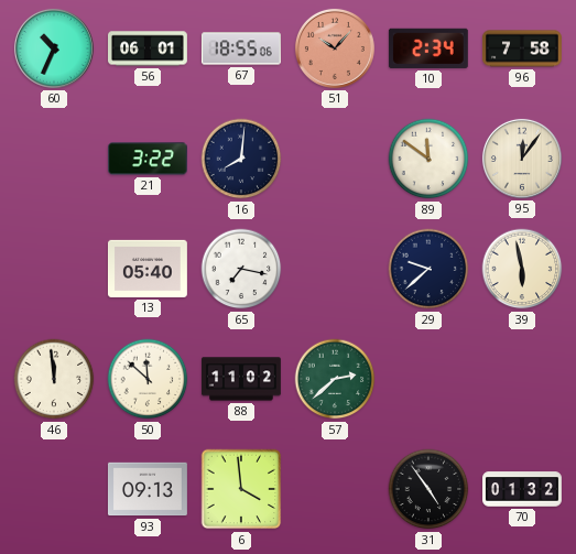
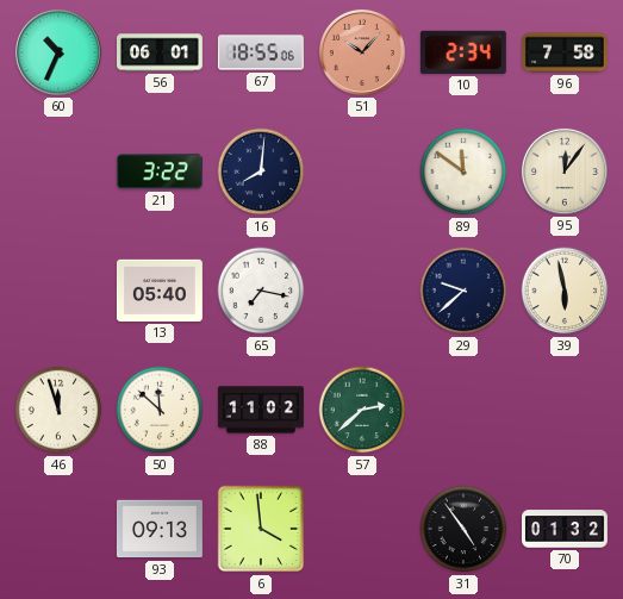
46: 11:59 -> 11:57 (58, 410)
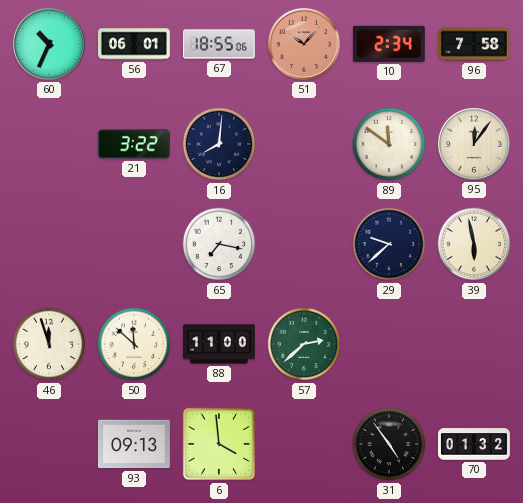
13: 05:40 -> none (160, 291)
88: 11:02 -> 11:00 (219, 344)
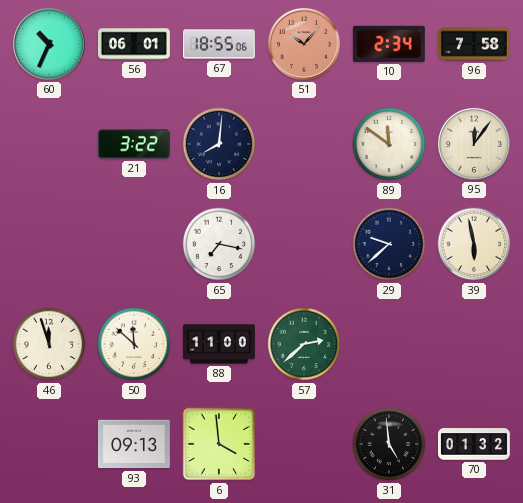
31: 4:54 -> 4:59 (389, 444)
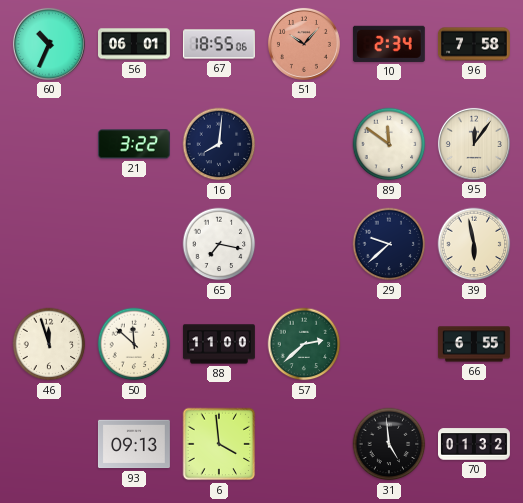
66: none -> 6:55 (474, 344)
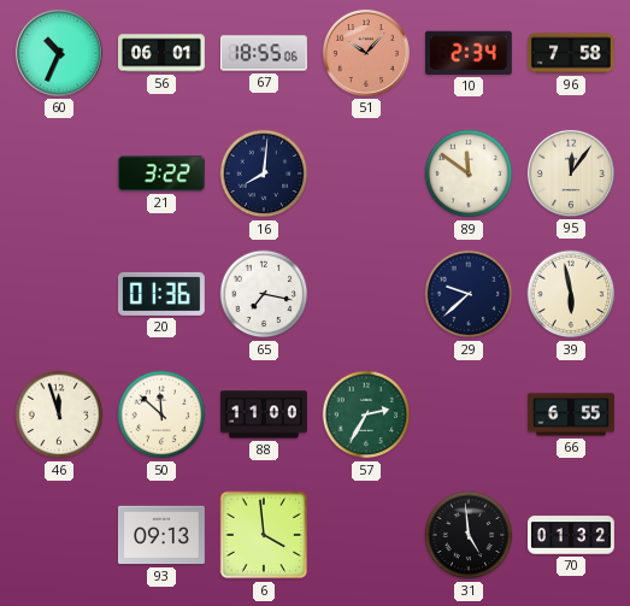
20: none -> 01:36 (161, 294)
57: 2:38 -> 2:35 (366, 414)
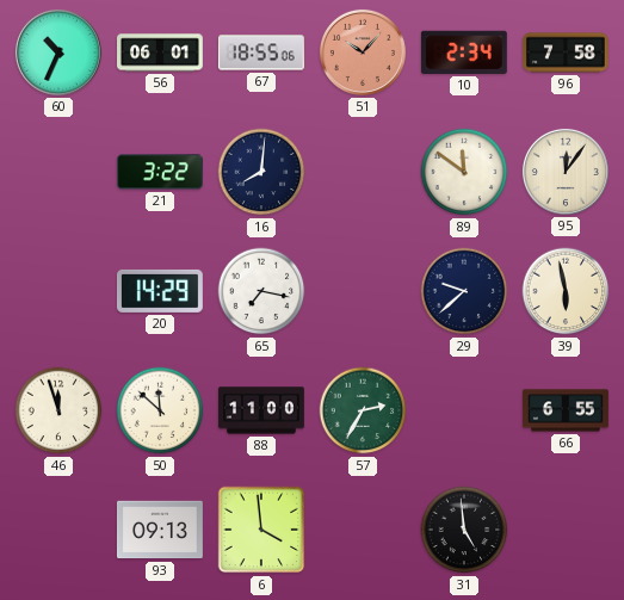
20: 01:36 -> 14:29 (160, 291)
70: 01:32 -> none (572, 535)
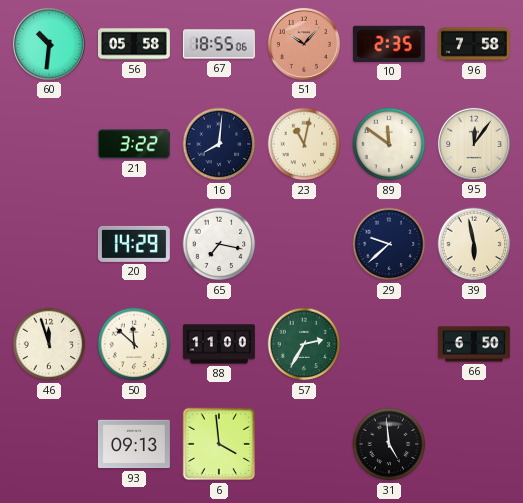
60: 10:34 -> 10:31 (49, 44)
56: 06:01 -> 05:58 (135, 44)
10: 2:34 -> 2:35 (389, 44)
23: none -> 11:02 (304, 144)
66: 6:55 -> 6:50 (474, 344)
